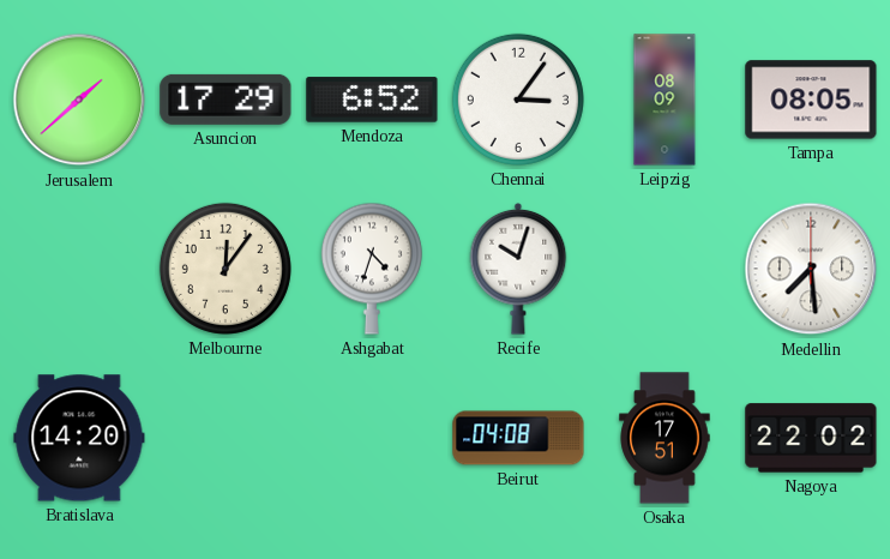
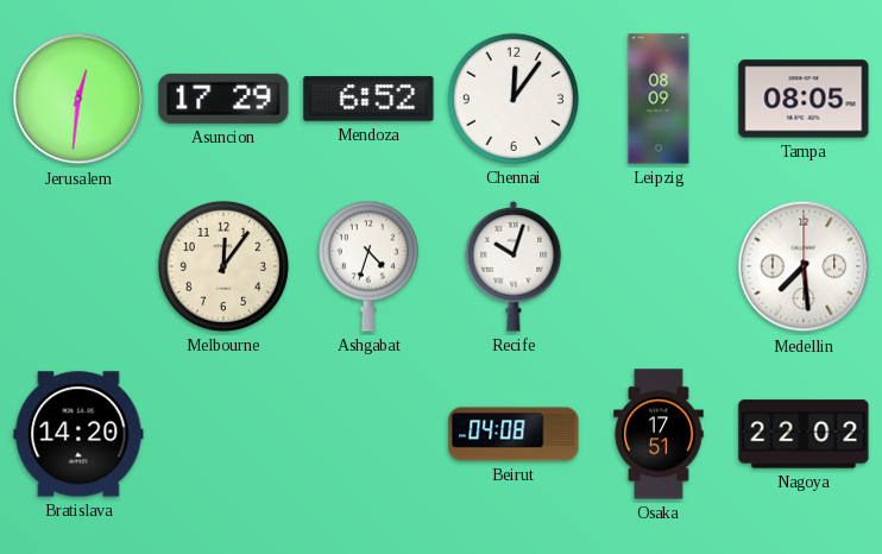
Jerusalem: 1:38 -> 12:31 (78, 99)
Chennai: 3:06 -> 12:06 (514, 99)
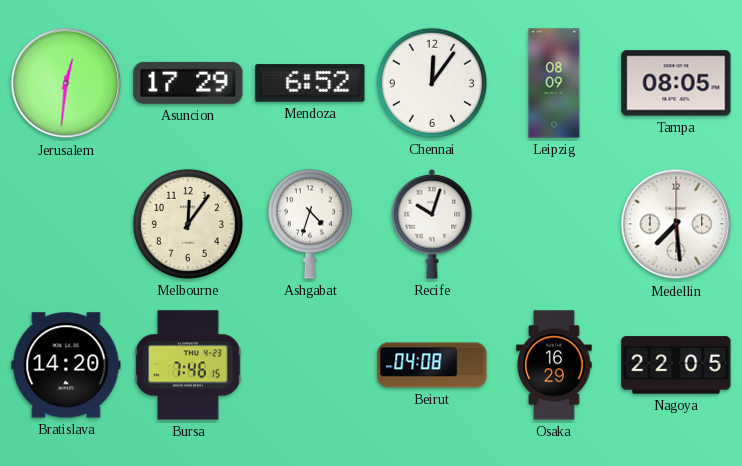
Bursa: none -> 7:46 (188, 365)
Osaka: 17:51 -> 16:29 (554, 365)
Nagoya: 22:02 -> 22:05 (676, 365)
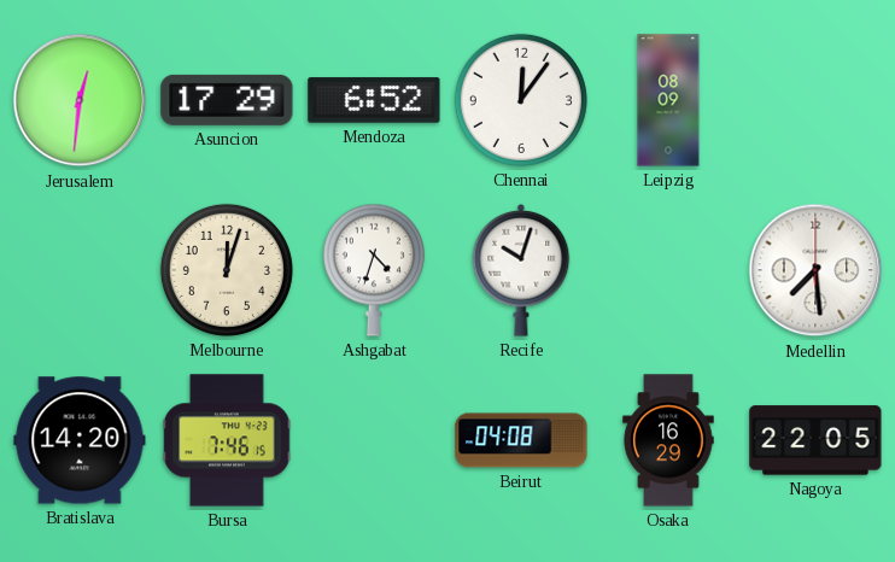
Tampa: 08:05 -> none (676, 83)
Melbourne: 12:06 -> 12:03 (227, 270)
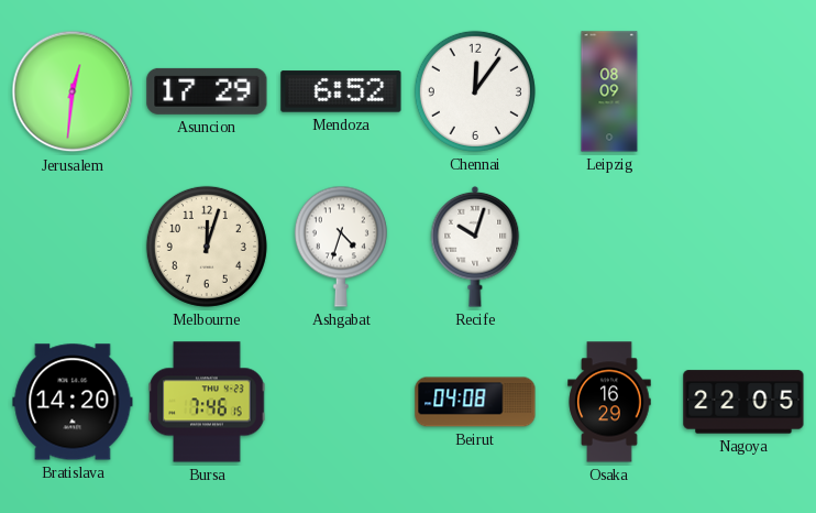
Medellin: 7:29 -> none (815, 270)
